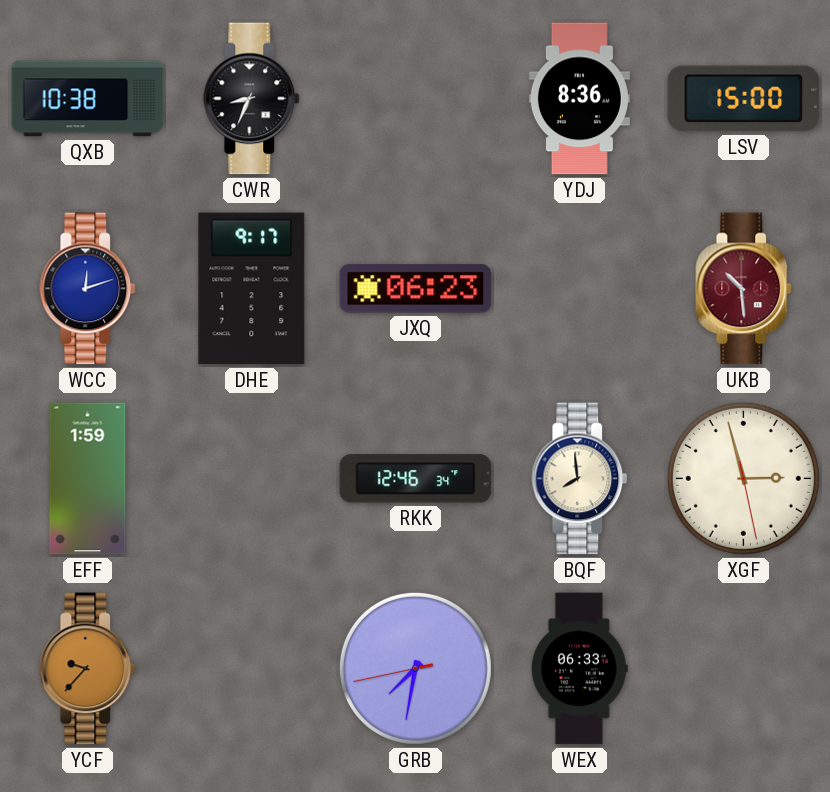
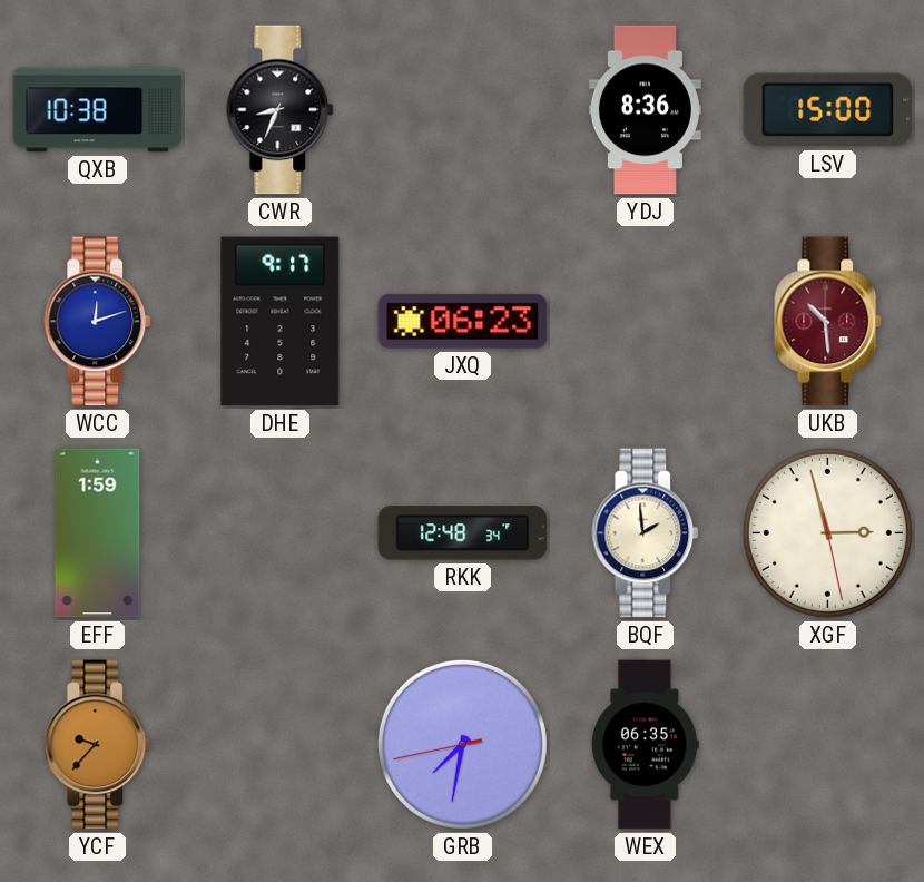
RKK: 12:46 -> 12:48 (463, 533)
BQF: 7:59 -> 1:59 (646, 533)
WEX: 06:33 -> 06:35 (645, 745)
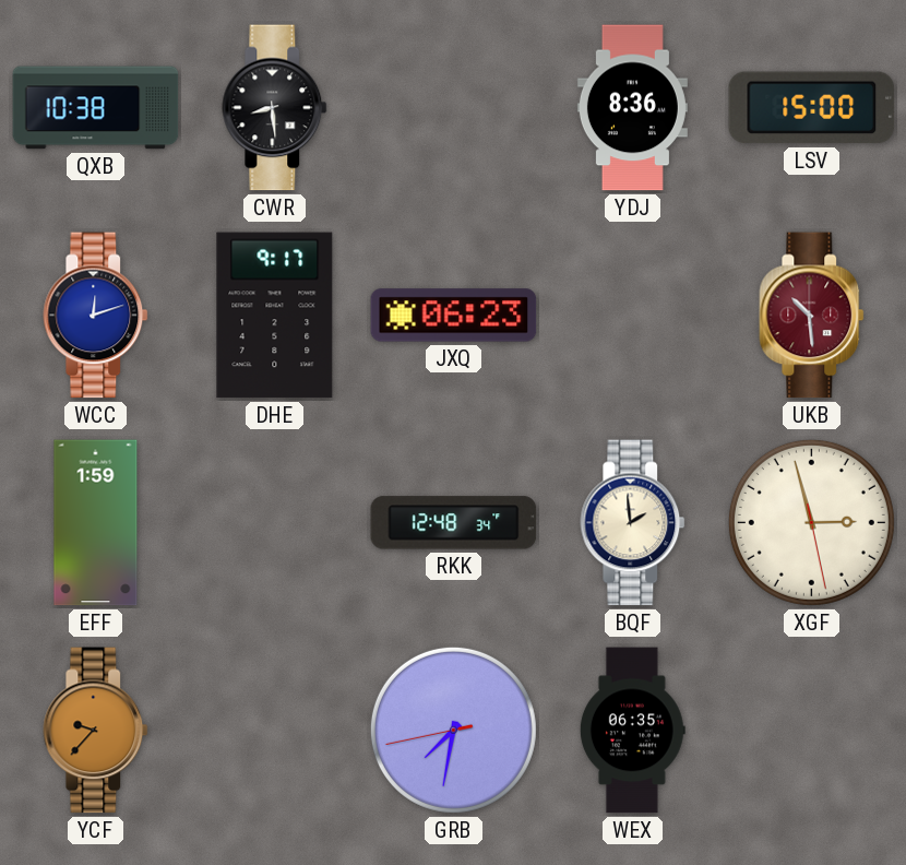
CWR: 8:34 -> 8:29 (275, 108)
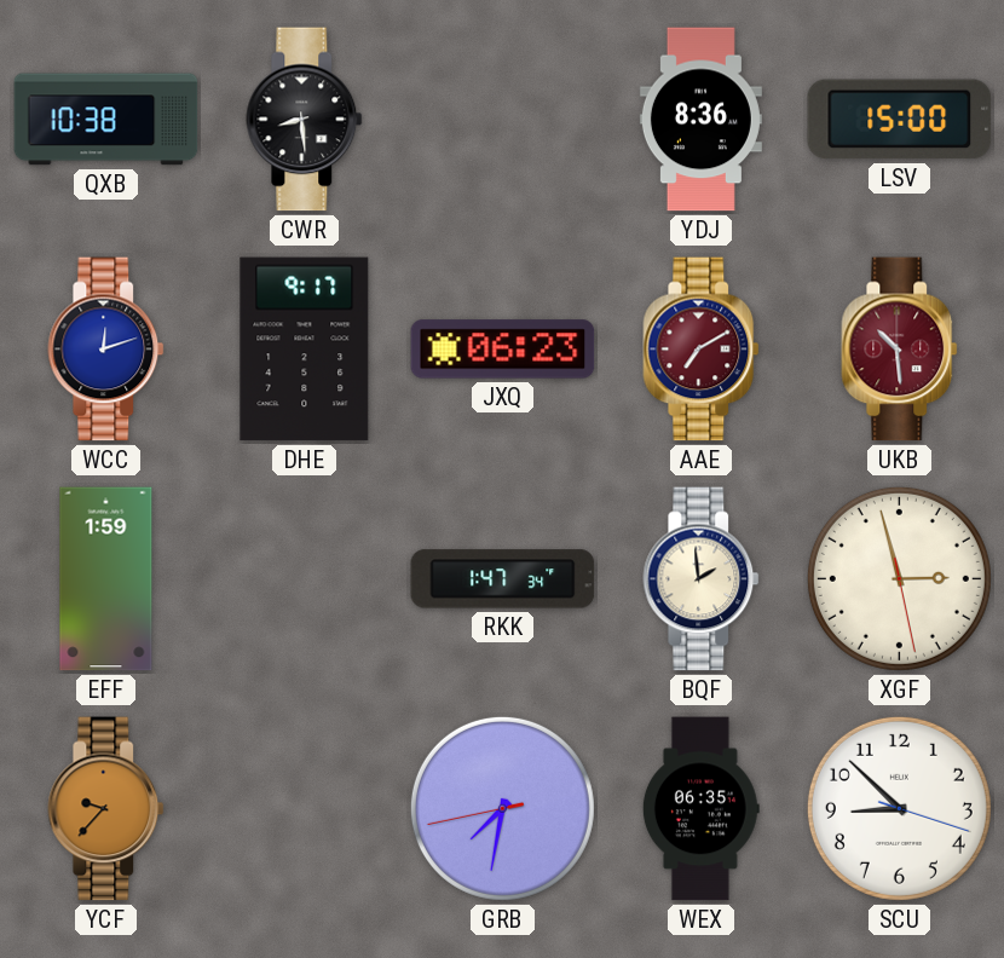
AAE: none -> 7:10 (702, 350)
RKK: 12:48 -> 1:47 (503, 579)
SCU: none -> 8:52 (899, 808)
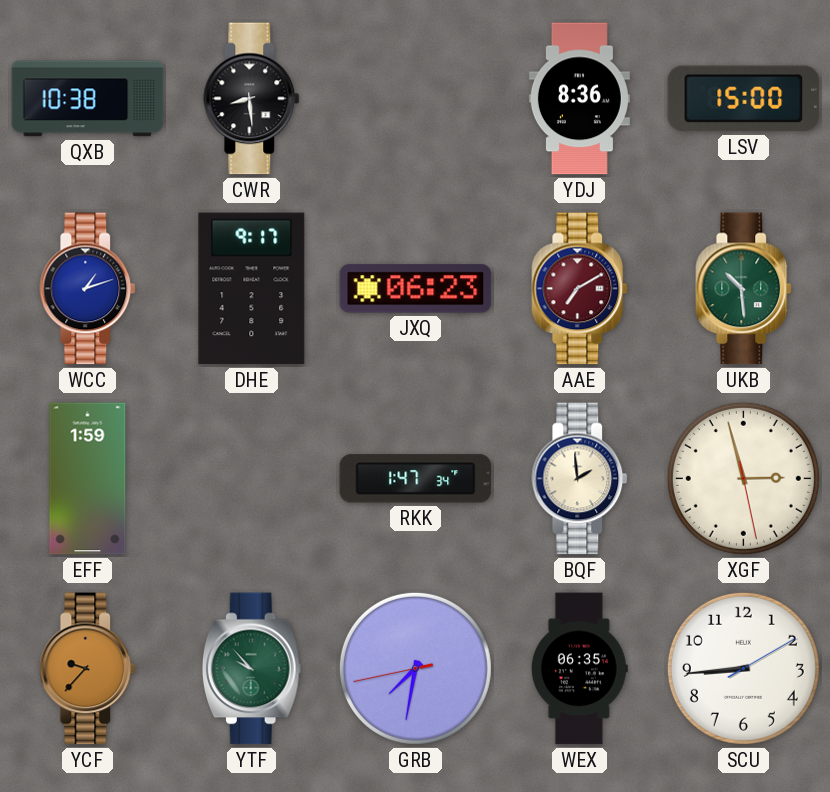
WCC: 12:12 -> 1:12 (88, 289)
UKB dial: burgundy -> green (744, 289)
YTF: none -> 9:53 (251, 669)
SCU: 8:52 -> 8:44 (743, 668)
